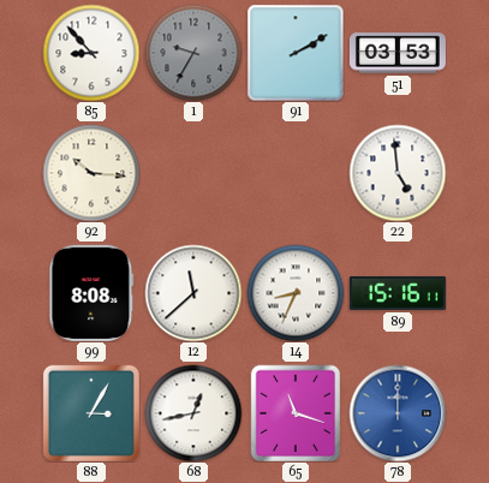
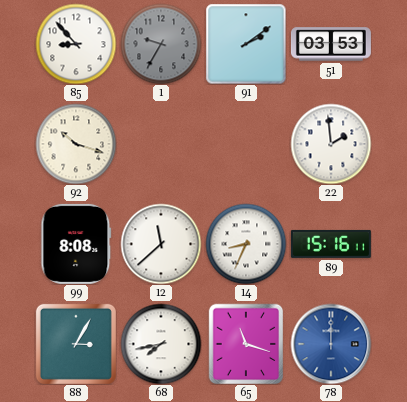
91: 2:10 -> 2:09 (246, 44)
92: 10:16 -> 10:18 (76, 144)
22: 4:59 -> 1:59 (331, 144)
68: 12:43 -> 7:43 (161, 344)
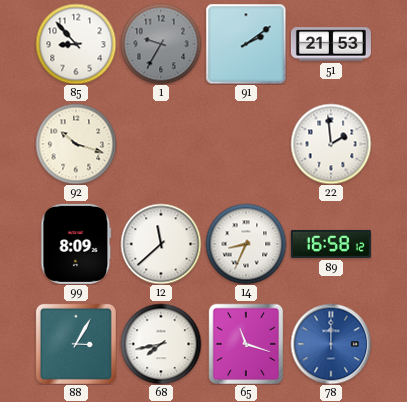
51: 03:53 -> 21:53 (331, 44)
99: 8:08 -> 8:09 (76, 244)
89: 15:16 -> 16:58 (331, 244)
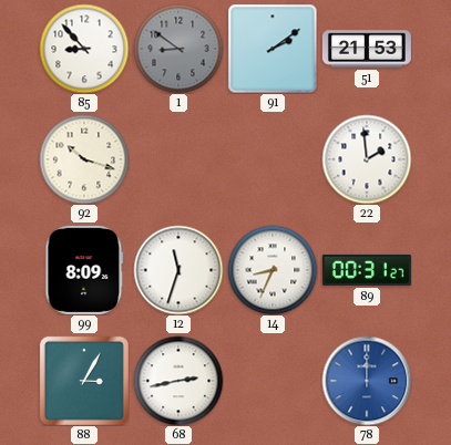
1: 9:35 -> 8:51 (178, 49)
12: 11:38 -> 11:33 (178, 270)
89: 16:58 -> 00:31 (367, 270)
68: 7:43 -> 2:43 (178, 381)
65: 11:18 -> none (246, 344)
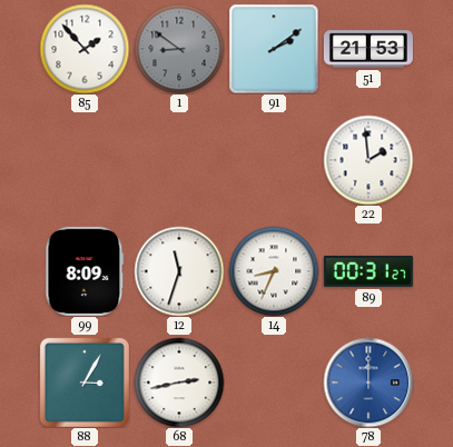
85: 8:53 -> 1:53 (85, 49)
92: 10:18 -> none (84, 159)
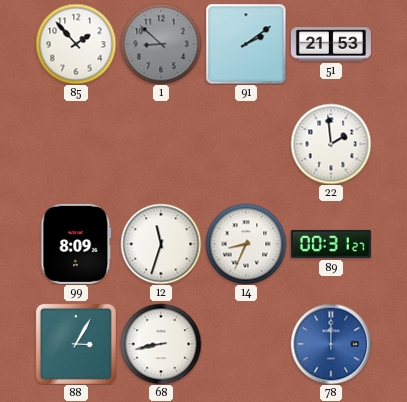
1: 8:51 -> 8:52 (161, 44)
68: 2:43 -> 8:43 (161, 344)
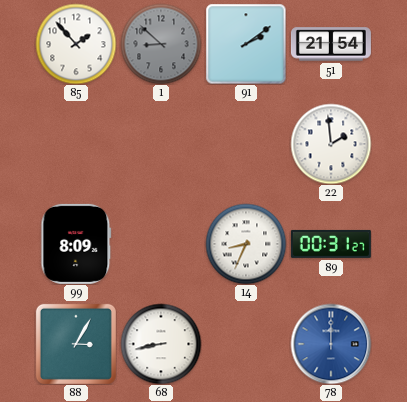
51: 21:53 -> 21:54 (331, 44)
12: 11:33 -> none (161, 244)
